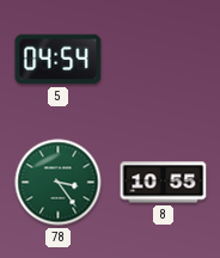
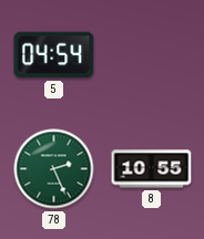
78: 3:24 -> 2:26 (54, 169)
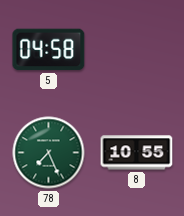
5: 04:54 -> 04:58 (49, 50)
78: 2:26 -> 7:26 (49, 153)
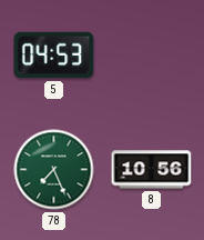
5: 04:58 -> 04:53 (54, 56)
8: 10:55 -> 10:56 (152, 170)
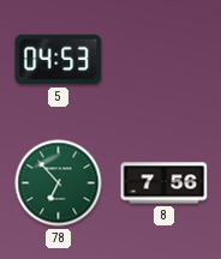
78: 7:26 -> 6:53 (59, 183)
8: 10:56 -> 7:56 (165, 183)
